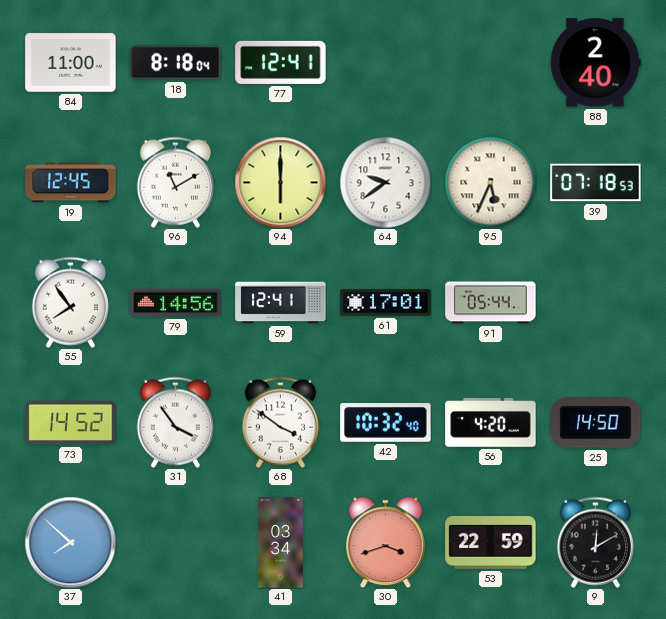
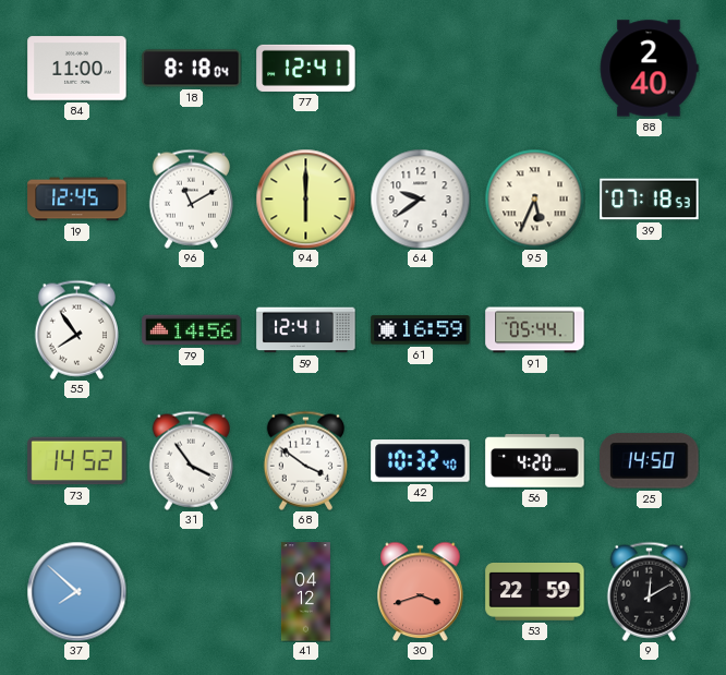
61: 17:01 -> 16:59 (421, 330)
41: 03:34 -> 04:12 (305, 592)
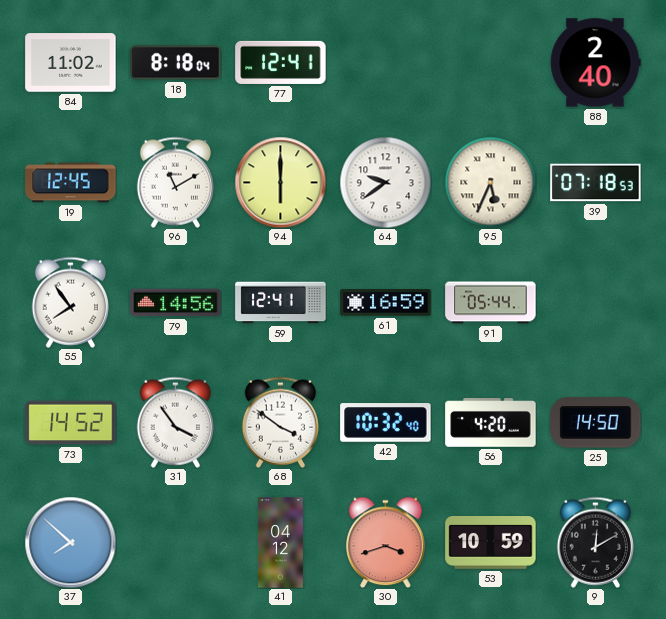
84: 11:00 -> 11:02 (71, 63)
53: 22:59 -> 10:59 (491, 543)
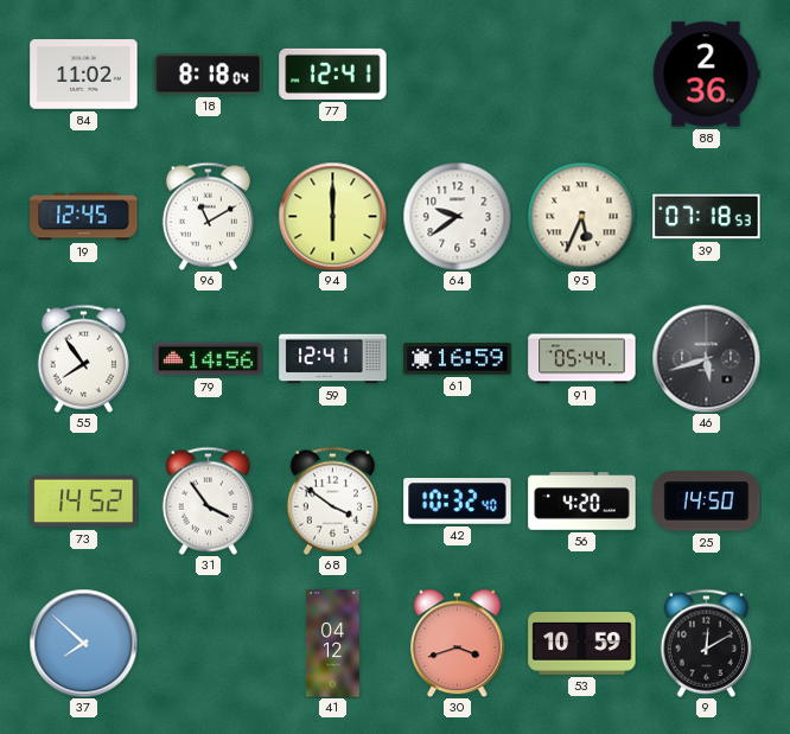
88: 2:40 -> 2:36 (706, 75)
46: none -> 5:42 (706, 358)
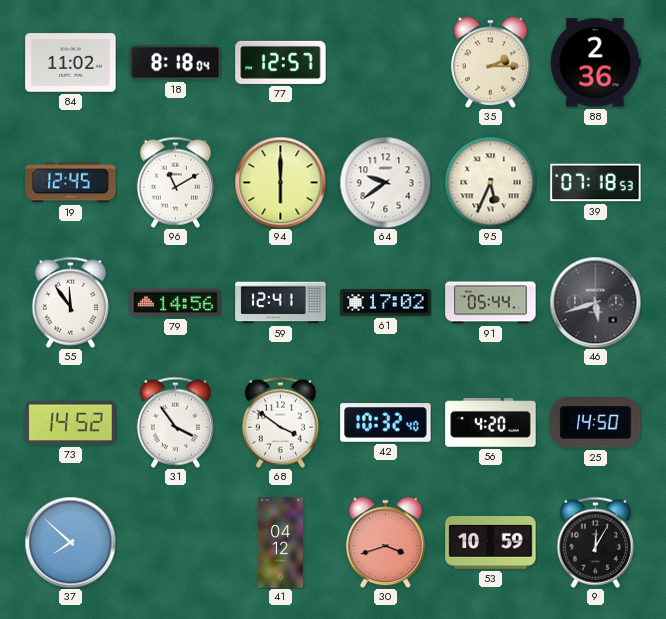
77: 12:41 -> 12:57 (281, 62)
35: none -> 2:15 (491, 62)
55: 7:54 -> 11:54 (70, 302)
61: 16:59 -> 17:02 (386, 303)
9: 12:10 -> 12:05 (595, 542)
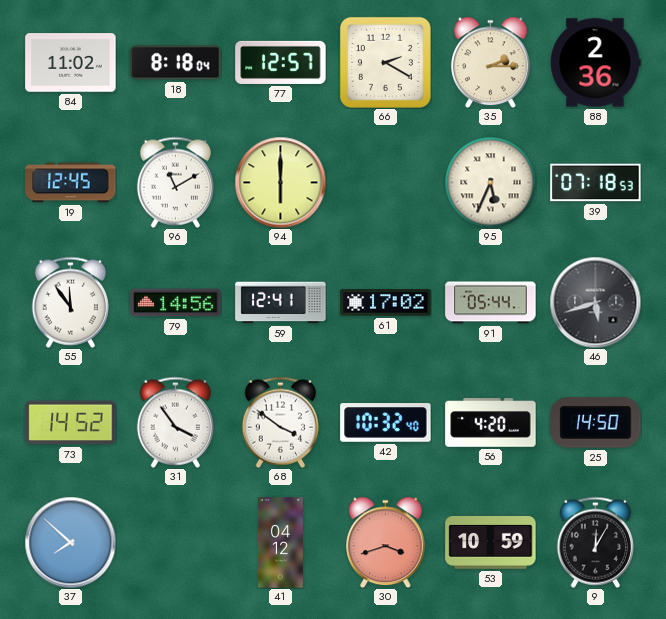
66: none -> 2:20 (385, 62)
64: 9:39 -> none (385, 182)
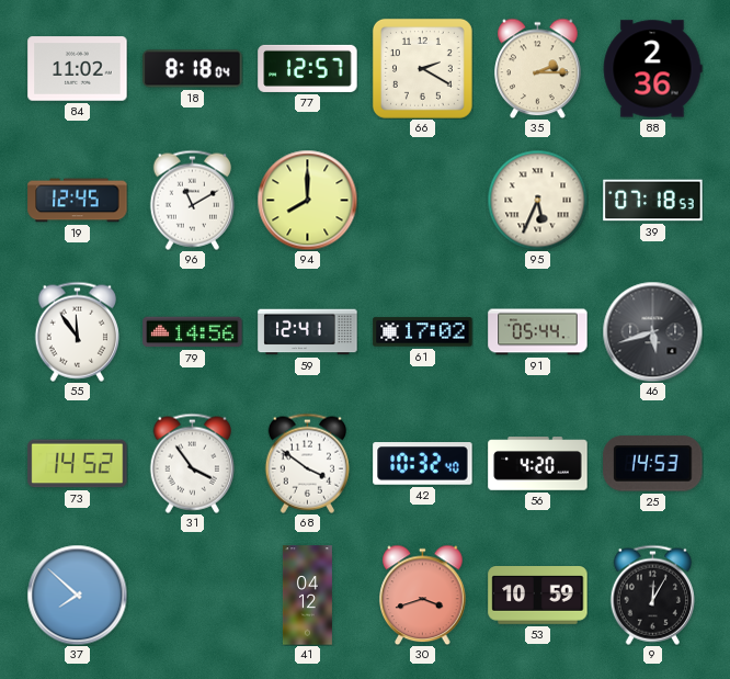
94: 6:00 -> 8:00 (307, 200)
25: 14:50 -> 14:53 (653, 464)
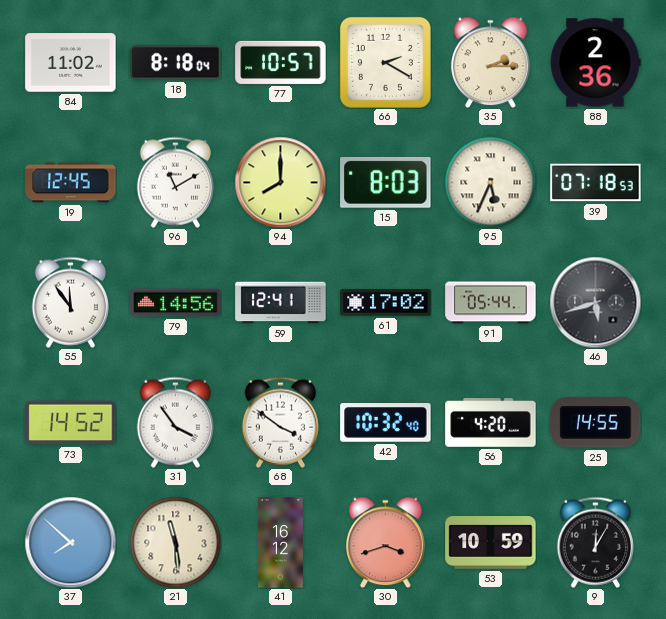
77: 12:57 -> 10:57 (281, 62)
15: none -> 8:03 (386, 182)
25: 14:53 -> 14:55 (596, 423)
21: none -> 11:29 (175, 542)
41: 04:12 -> 16:12 (280, 543)
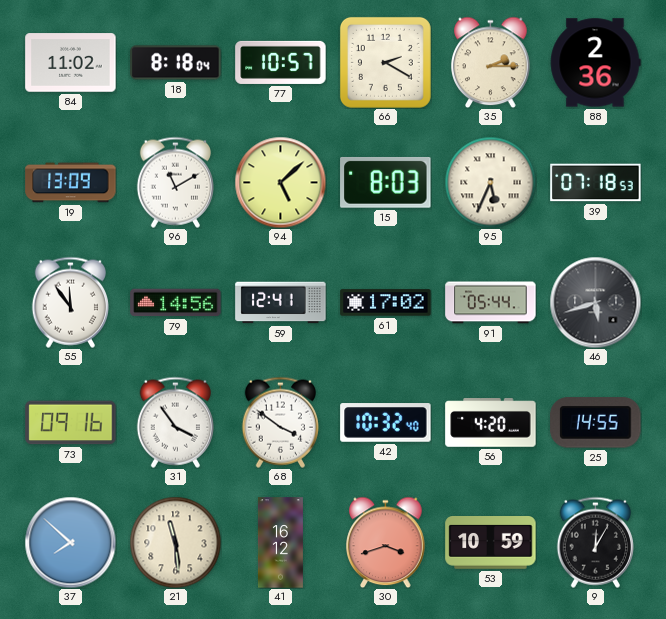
19: 12:45 -> 13:09 (71, 183)
94: 8:00 -> 5:08 (280, 182)
73: 14:52 -> 09:16 (71, 423)
